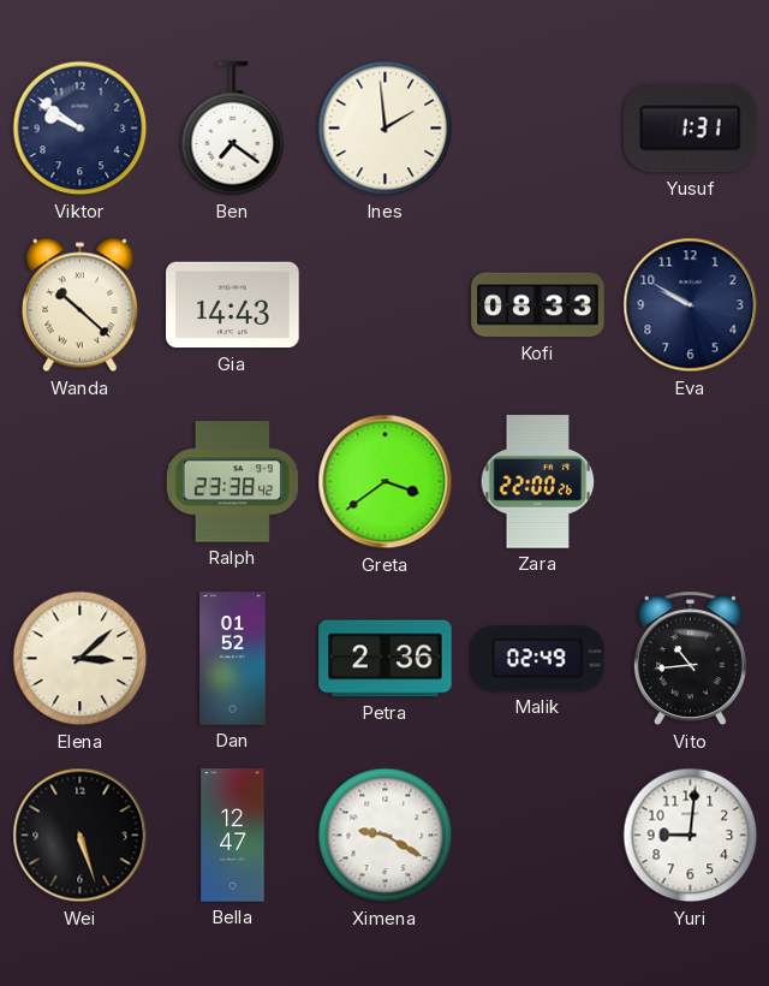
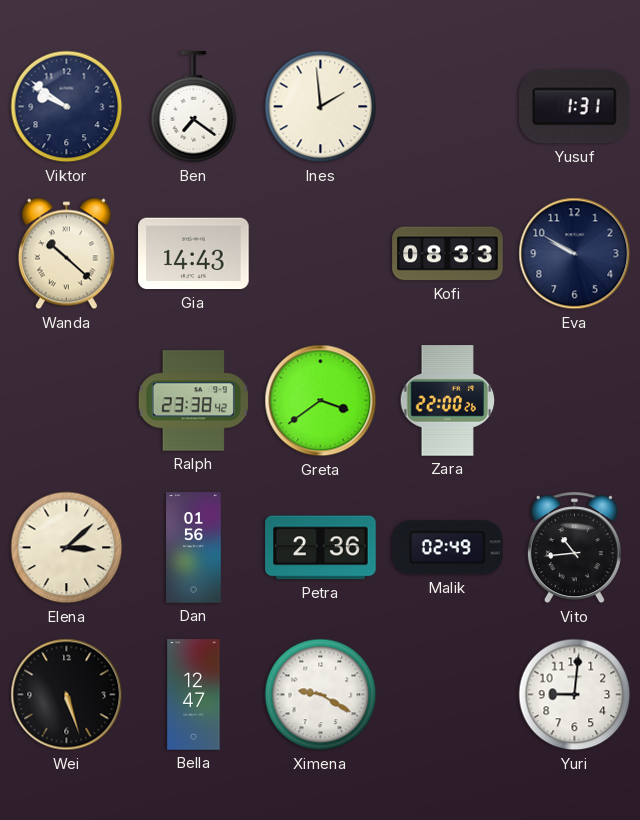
Dan: 01:52 -> 01:56 (194, 548)
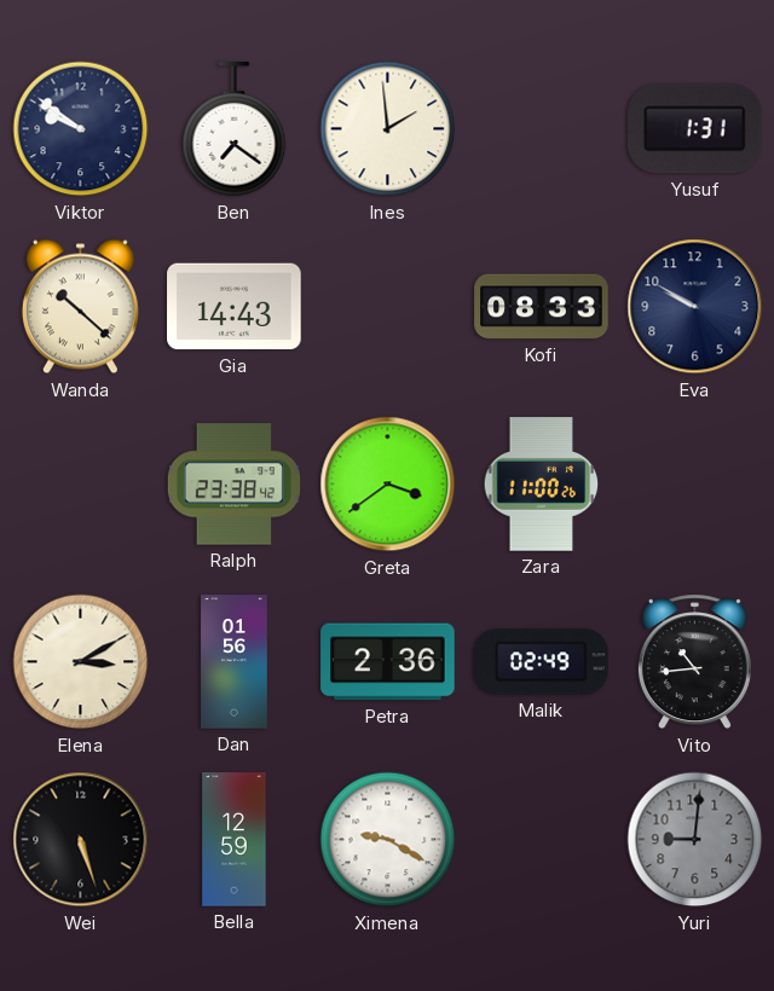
Zara: 22:00 -> 11:00 (542, 485)
Elena: 3:08 -> 3:10 (81, 662)
Bella: 12:47 -> 12:59 (235, 840)
Yuri dial: white -> grey (695, 840)
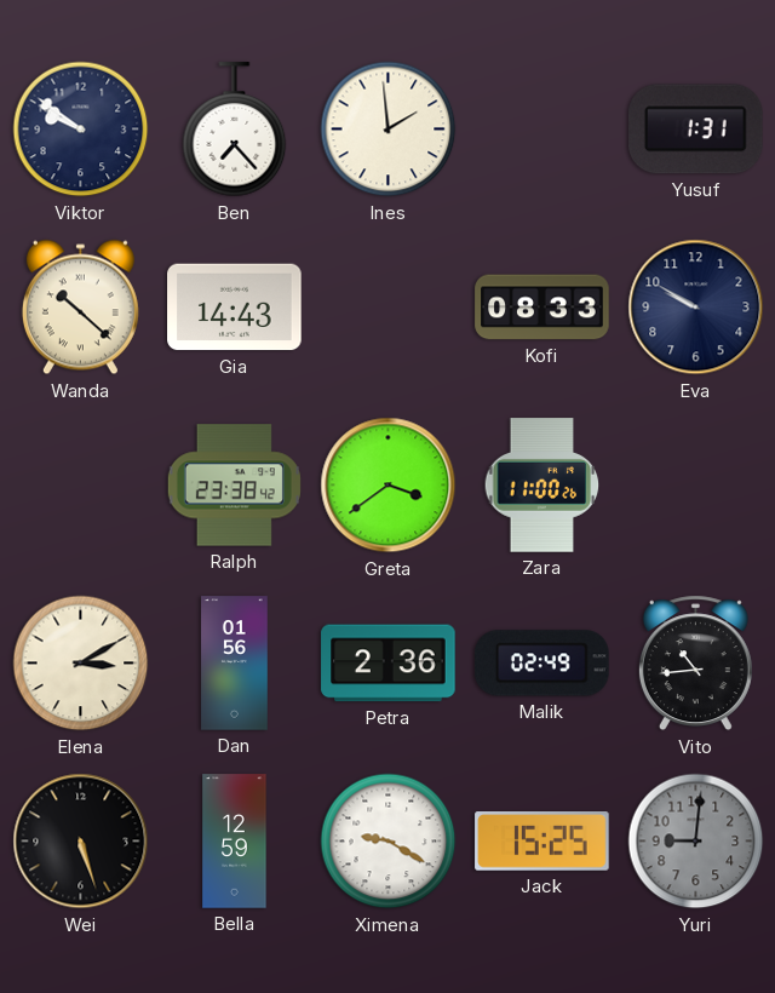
Ben: 7:21 -> 7:23 (235, 130)
Jack: none -> 15:25 (542, 842)
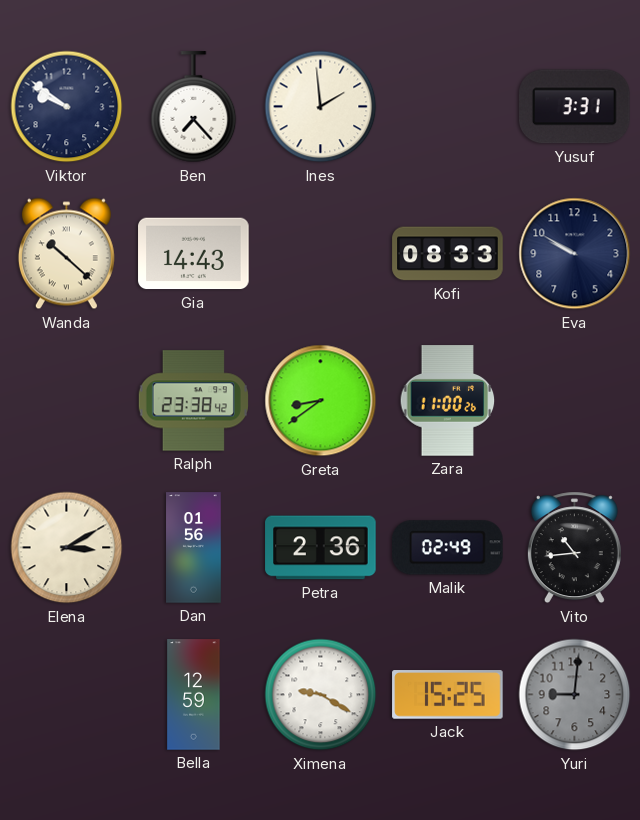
Yusuf: 1:31 -> 3:31 (575, 107)
Greta: 3:39 -> 8:39 (321, 401)
Wei: 5:27 -> none (81, 842)
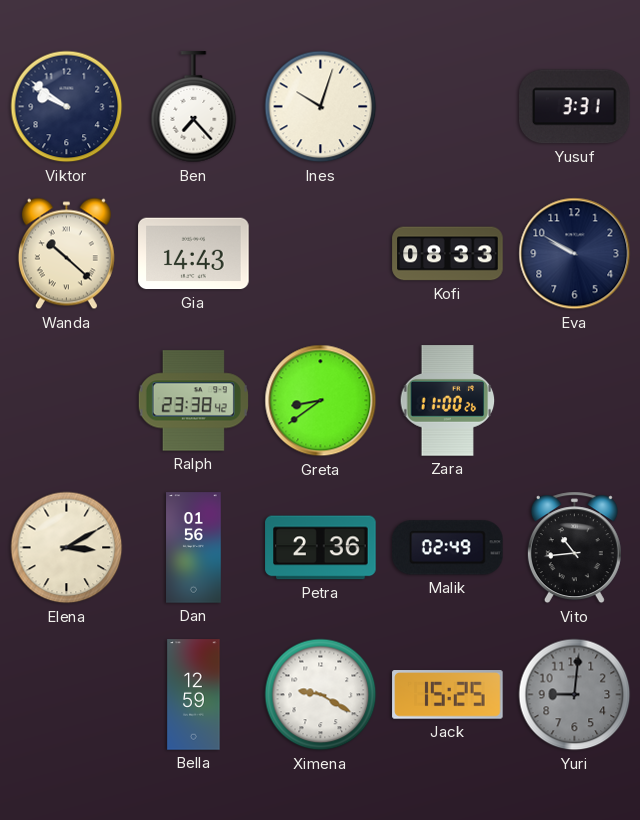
Ines: 1:59 -> 10:03 (321, 107)
